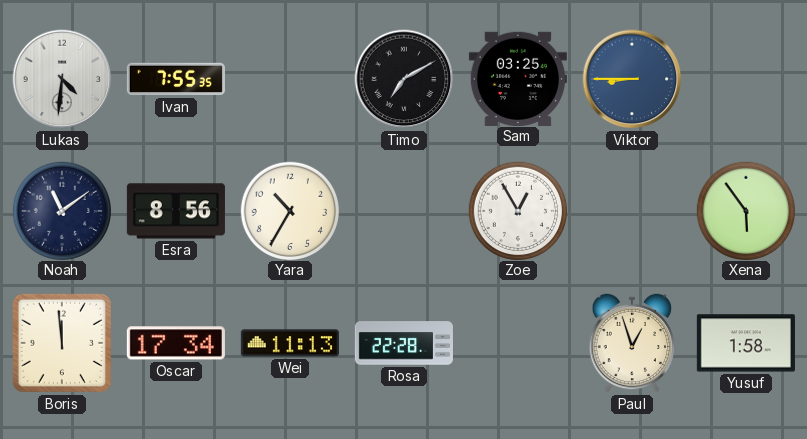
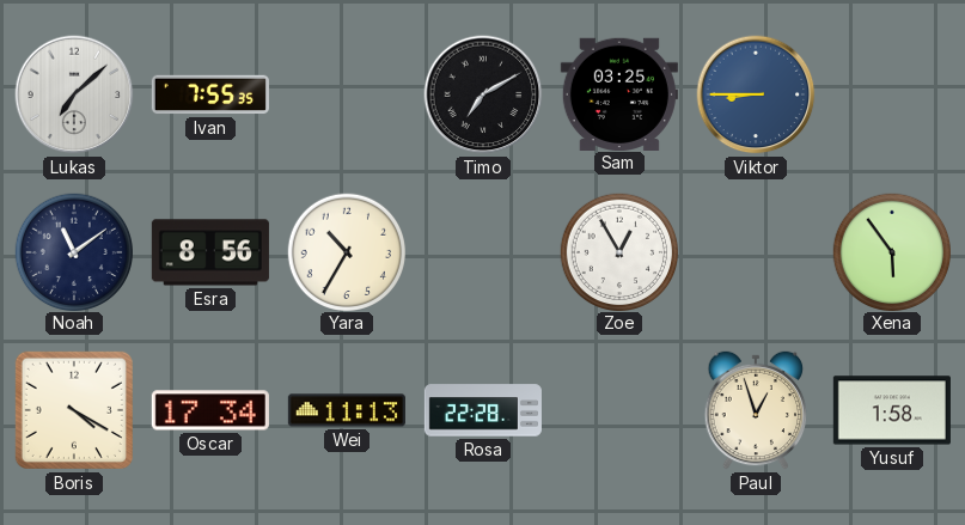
Lukas: 4:31 -> 7:08 (74, 94)
Boris: 11:59 -> 4:20 (74, 410)
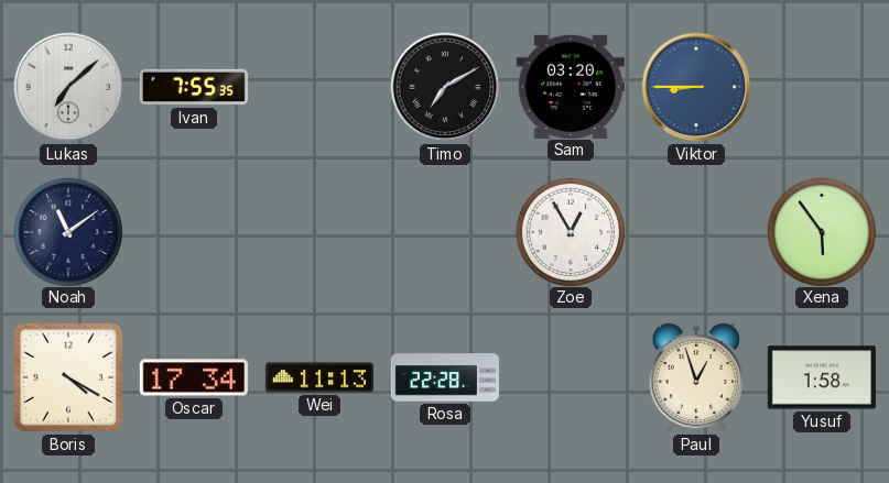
Sam: 03:25 -> 03:20 (571, 86)
Esra: 8:56 -> none (210, 252)
Yara: 10:35 -> none (346, 251)
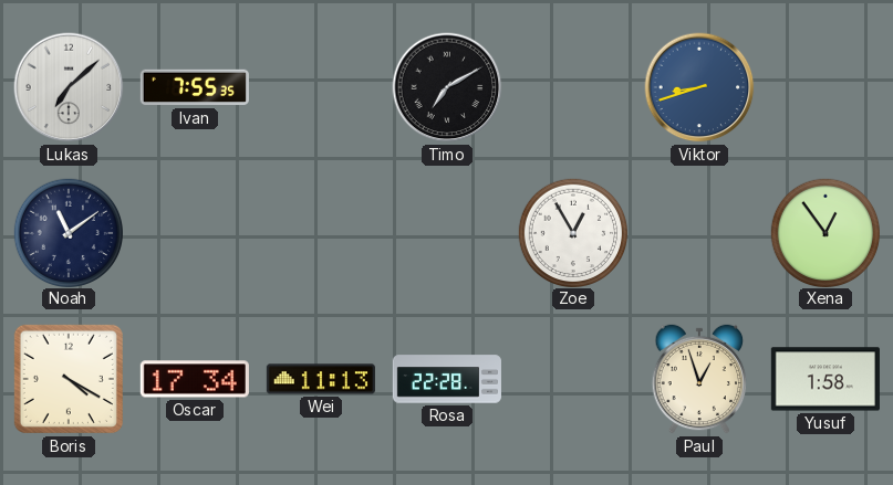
Sam: 03:20 -> none (571, 86)
Viktor: 8:45 -> 8:42 (699, 87)
Xena: 5:54 -> 12:54 (824, 232)
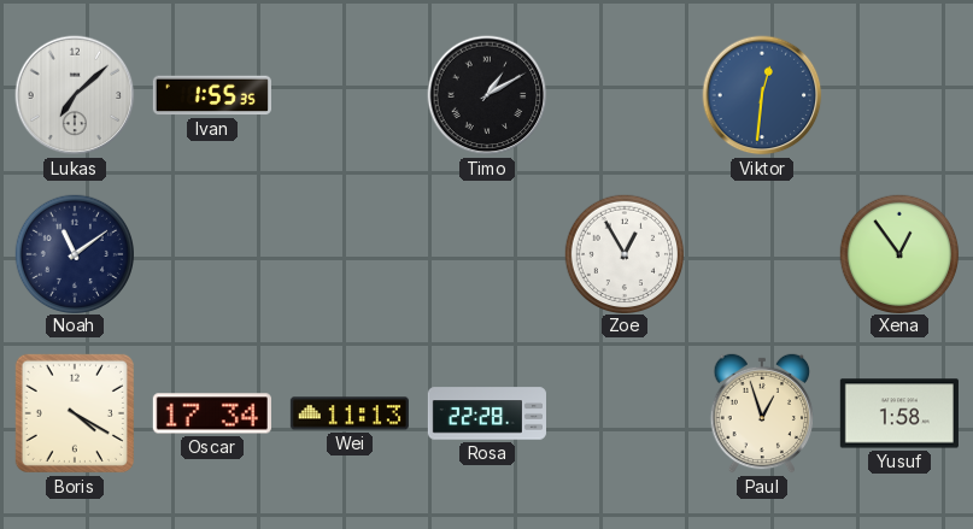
Ivan: 7:55 -> 1:55 (212, 95)
Timo: 7:10 -> 1:10 (487, 95)
Viktor: 8:42 -> 12:31 (762, 95)
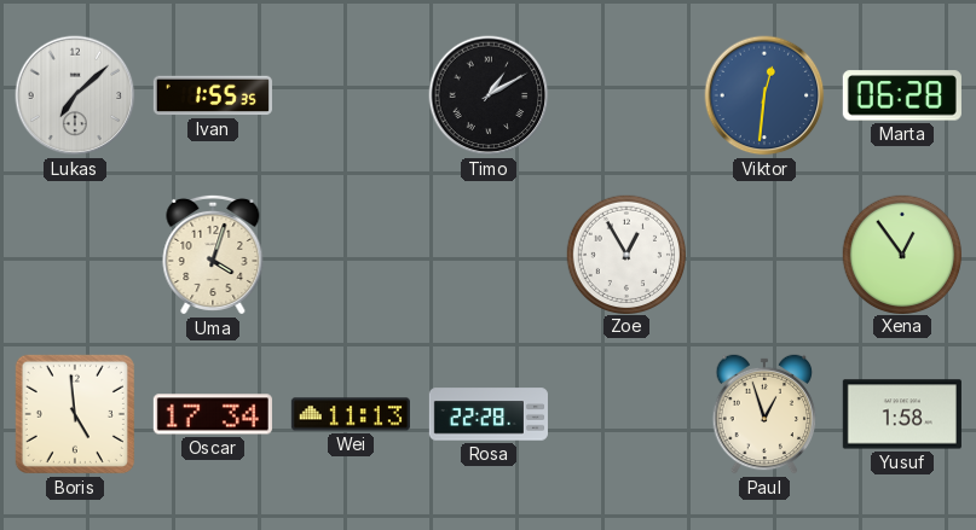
Marta: none -> 06:28 (902, 95)
Noah: 11:09 -> none (74, 253)
Uma: none -> 4:03 (213, 255)
Boris: 4:20 -> 4:59 (75, 414)
